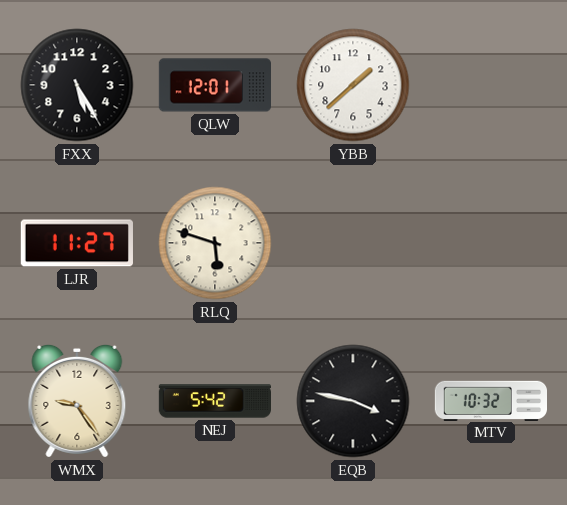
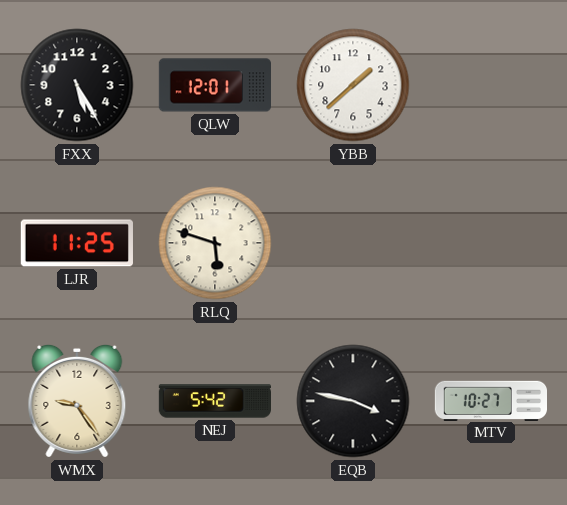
LJR: 11:27 -> 11:25 (77, 243)
MTV: 10:32 -> 10:27 (490, 400)
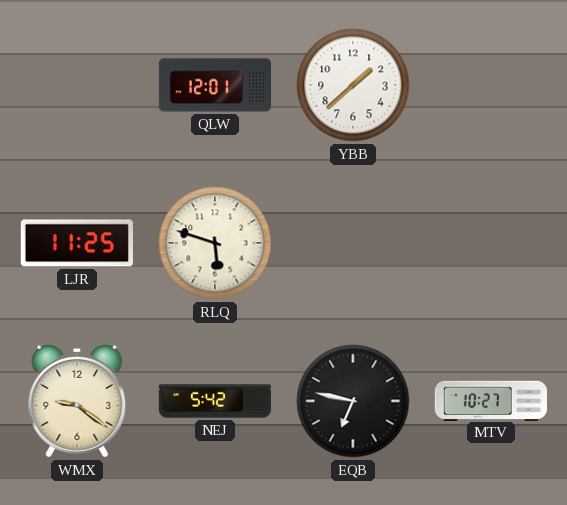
FXX: 5:25 -> none (77, 85)
WMX: 9:24 -> 9:21 (77, 401)
EQB: 3:47 -> 6:47 (353, 401)
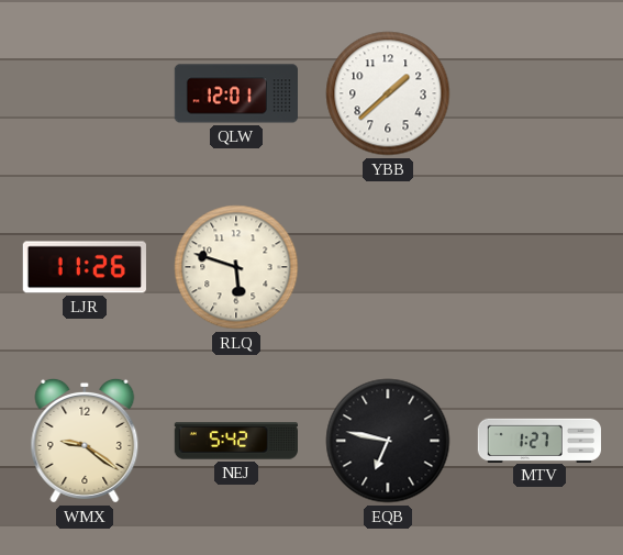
LJR: 11:25 -> 11:26 (85, 267)
MTV: 10:27 -> 1:27 (538, 440)
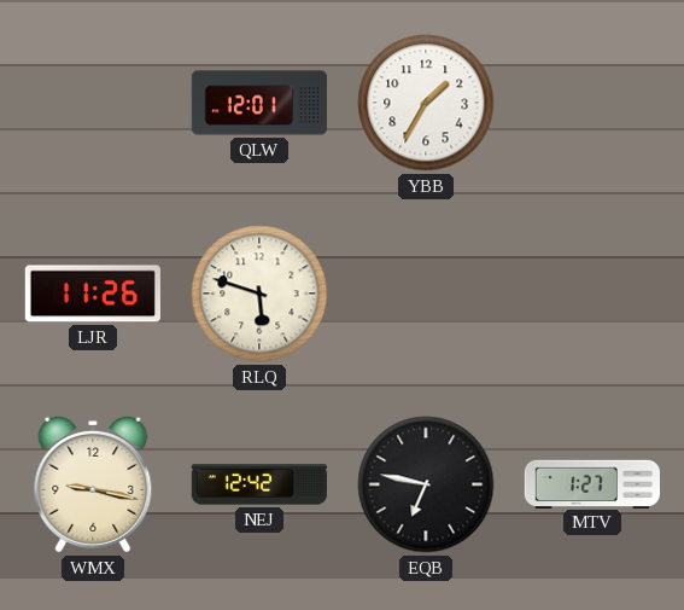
YBB: 1:38 -> 1:35 (426, 103)
WMX: 9:21 -> 9:17 (93, 484)
NEJ: 5:42 -> 12:42 (258, 484)
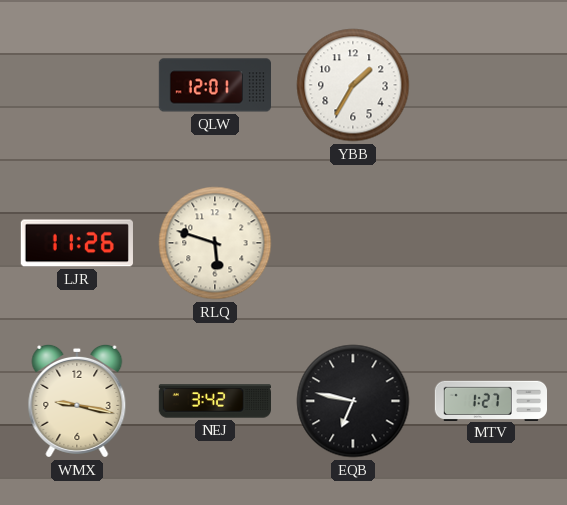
NEJ: 12:42 -> 3:42 (214, 401)
